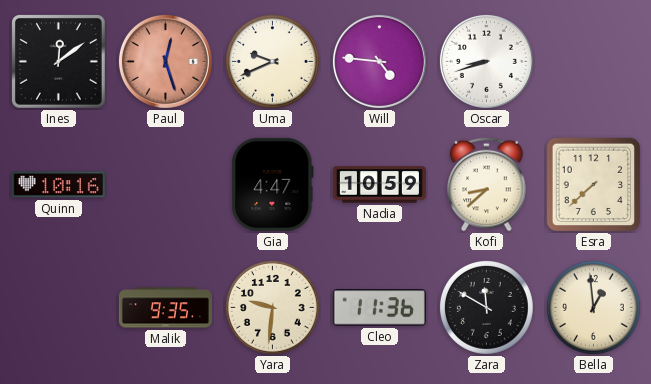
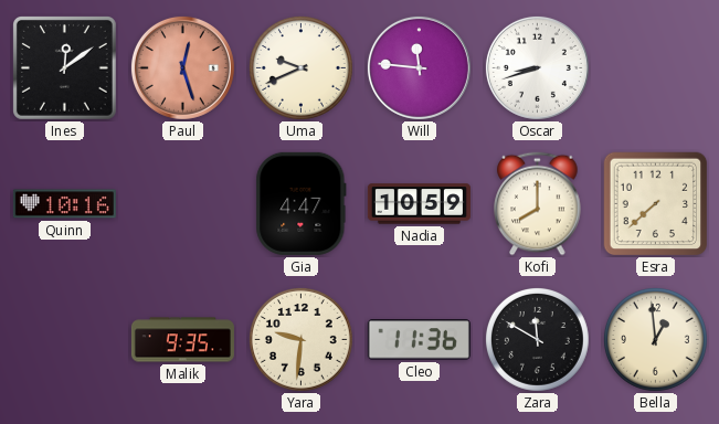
Will: 4:46 -> 11:46 (419, 67)
Kofi: 8:38 -> 8:00 (538, 204)
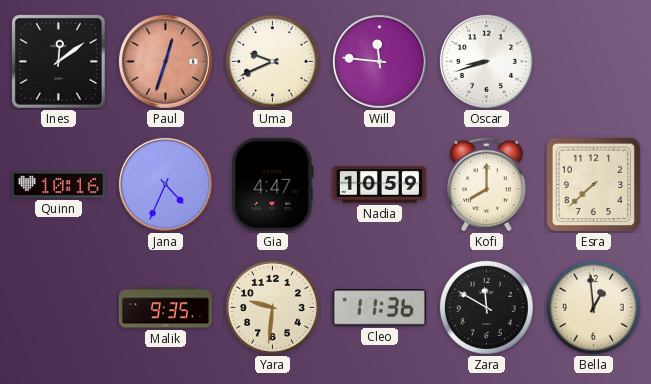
Paul: 12:27 -> 12:33 (165, 61)
Jana: none -> 4:34 (165, 184)
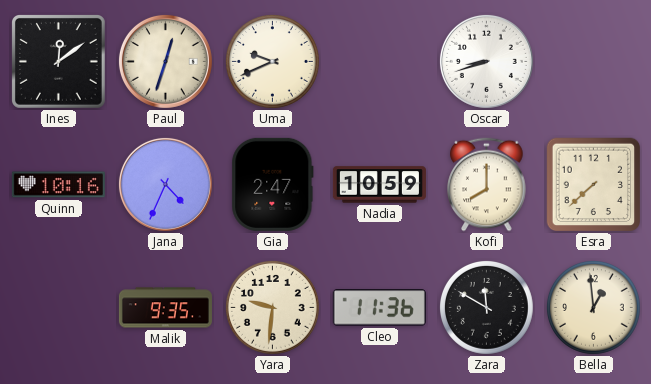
Paul dial: salmon -> cream (165, 61)
Will: 11:46 -> none (379, 61)
Gia: 4:47 -> 2:47 (273, 184)
